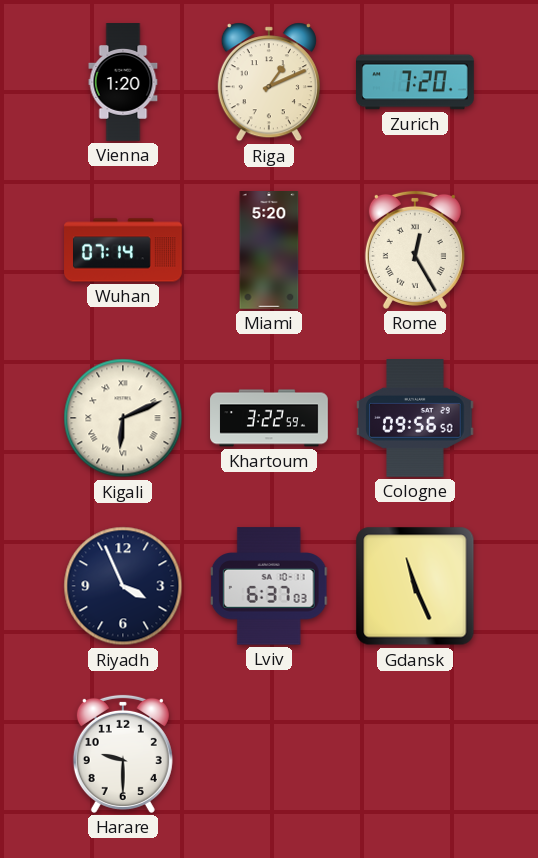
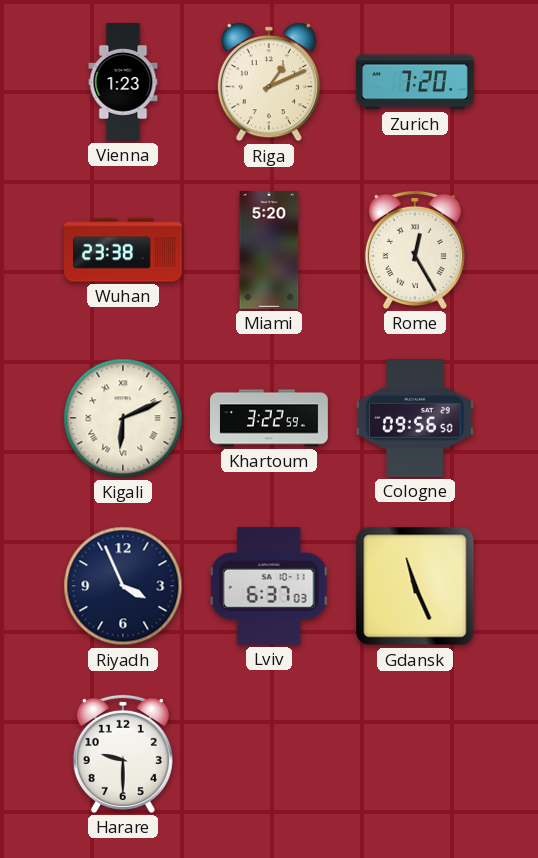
Vienna: 1:20 -> 1:23 (123, 82)
Wuhan: 07:14 -> 23:38 (123, 250)
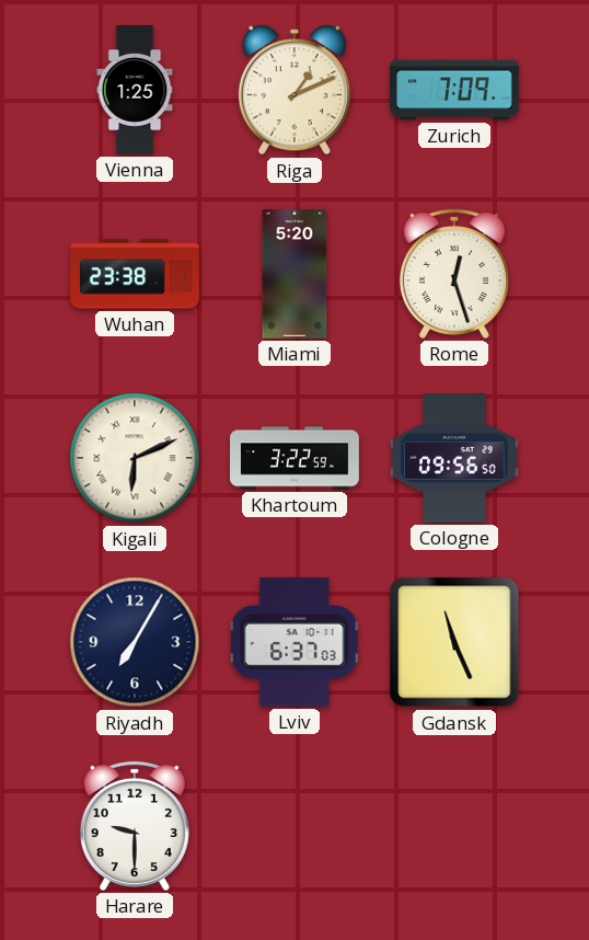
Vienna: 1:23 -> 1:25 (135, 90)
Zurich: 7:20 -> 7:09 (455, 90)
Rome: 12:25 -> 12:27 (454, 274)
Riyadh: 3:56 -> 7:05 (135, 642)
